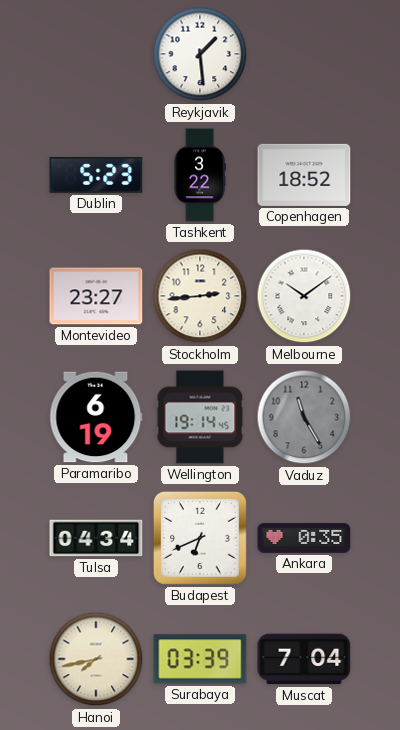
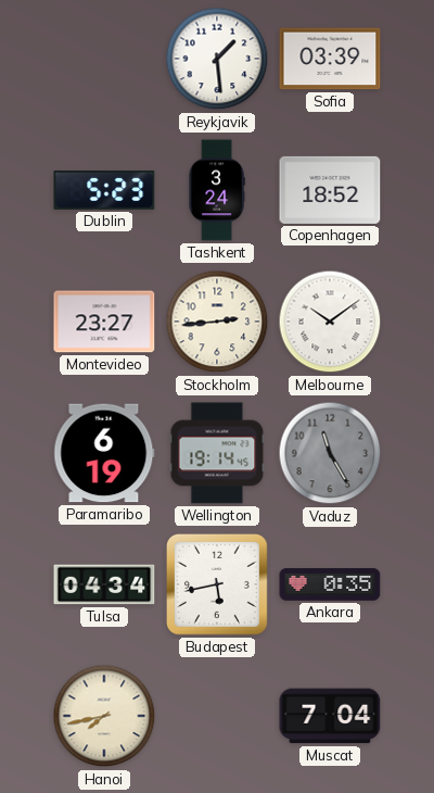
Sofia: none -> 03:39 (330, 59)
Tashkent: 3:22 -> 3:24 (217, 190)
Budapest: 6:41 -> 5:43 (217, 584)
Surabaya: 03:39 -> none (200, 659)
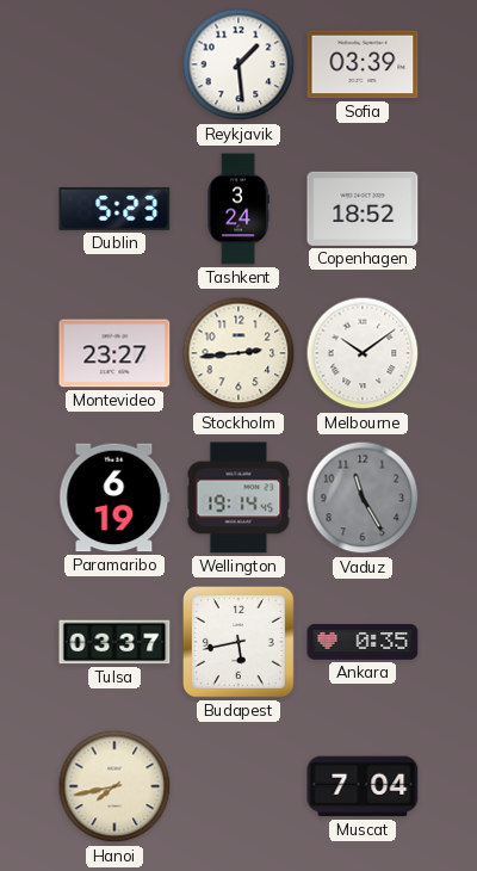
Tulsa: 04:34 -> 03:37 (114, 642)
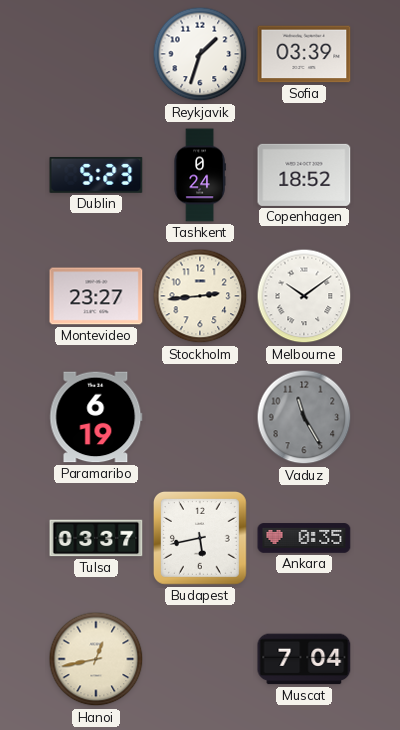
Reykjavik: 1:29 -> 1:33 (200, 54)
Tashkent: 3:24 -> 0:24 (200, 175)
Wellington: 19:14 -> none (238, 498)
Hanoi: 7:43 -> 12:43 (96, 659)
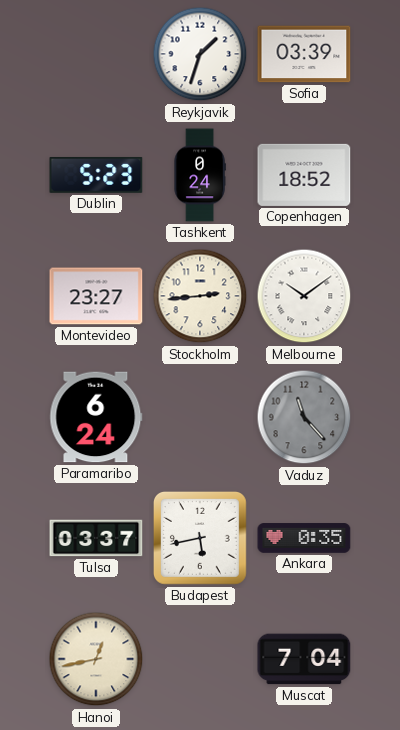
Paramaribo: 6:19 -> 6:24 (96, 417)
Vaduz: 11:25 -> 11:23 (304, 417)
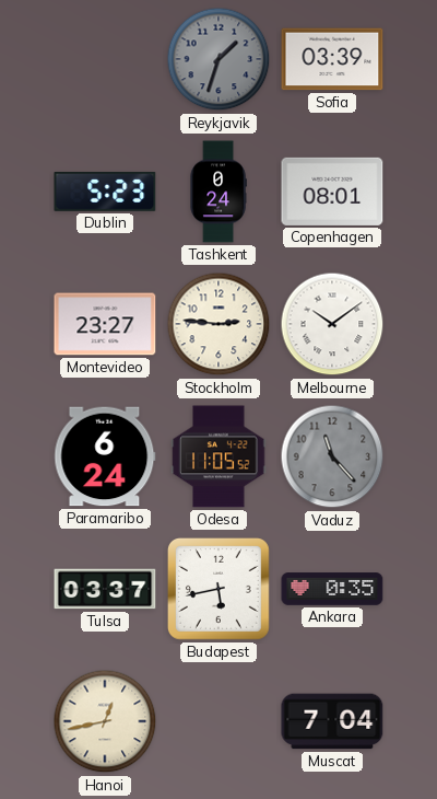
Reykjavik dial: white -> grey (218, 59)
Copenhagen: 18:52 -> 08:01 (332, 192)
Stockholm: 2:44 -> 2:46 (218, 324)
Odesa: none -> 11:05 (218, 456)
